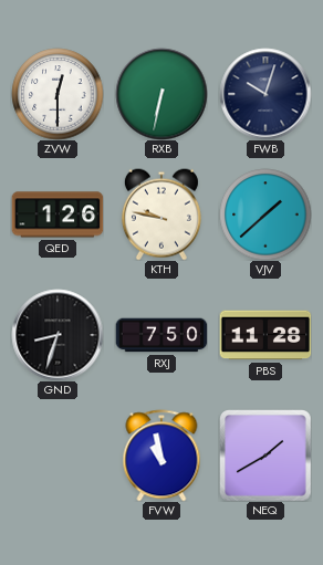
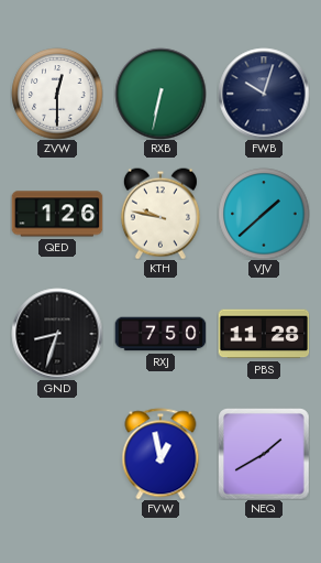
FVW: 10:58 -> 12:58 (160, 454)
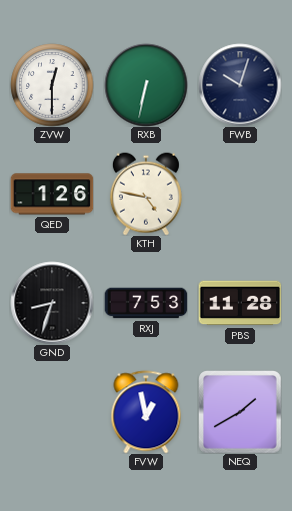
KTH: 9:47 -> 4:47 (146, 194)
VJV: 1:38 -> none (264, 214)
RXJ: 7:50 -> 7:53 (146, 303)
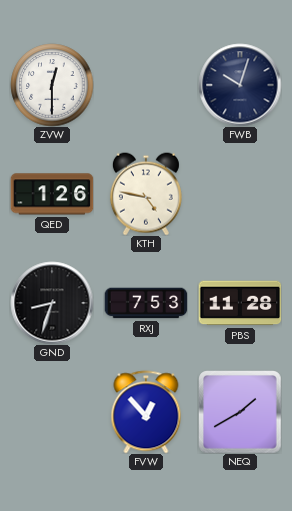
RXB: 6:32 -> none (146, 85)
FVW: 12:58 -> 12:53 (146, 412)
